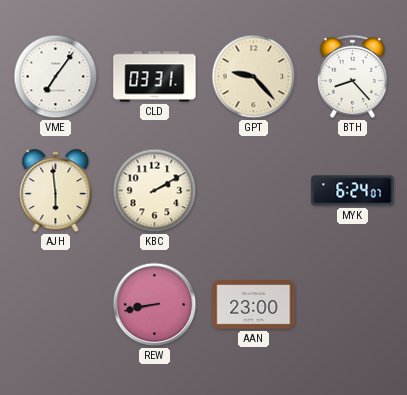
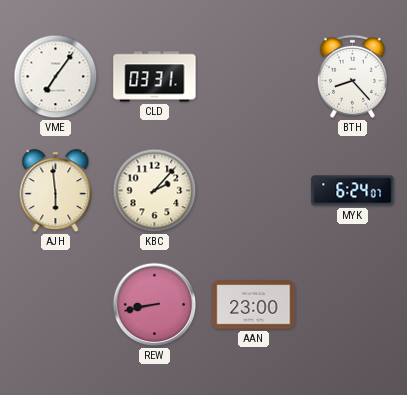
GPT: 9:23 -> none (254, 77)
KBC: 2:10 -> 2:07 (155, 191)
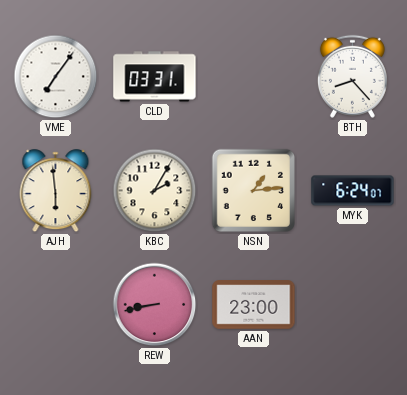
KBC: 2:07 -> 2:05 (155, 191)
NSN: none -> 1:14 (254, 191)
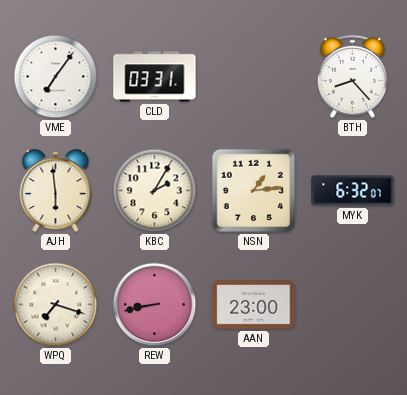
MYK: 6:24 -> 6:32 (353, 191)
WPQ: none -> 7:18 (56, 305)
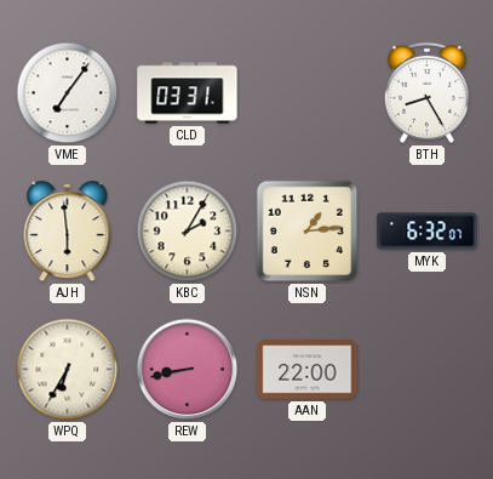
BTH: 8:23 -> 8:25 (426, 92)
WPQ: 7:18 -> 6:35 (68, 370)
AAN: 23:00 -> 22:00 (308, 370)
